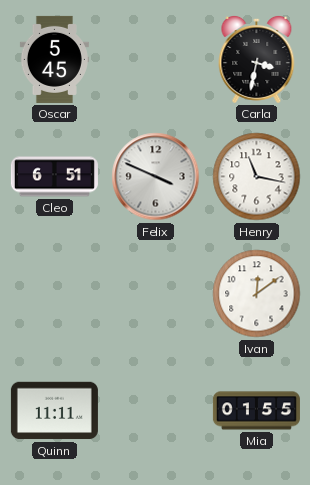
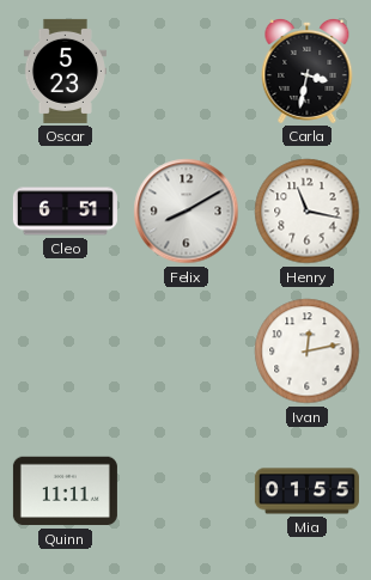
Oscar: 5:45 -> 5:23 (65, 71)
Felix: 3:49 -> 8:10 (187, 212)
Ivan: 12:09 -> 12:13 (308, 352)
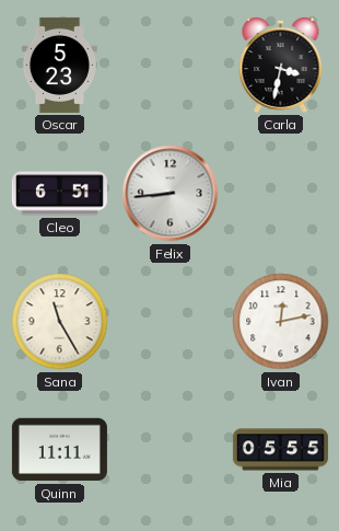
Felix: 8:10 -> 8:44 (171, 194)
Henry: 11:17 -> none (308, 212)
Sana: none -> 11:25 (60, 322)
Mia: 01:55 -> 05:55 (280, 450)
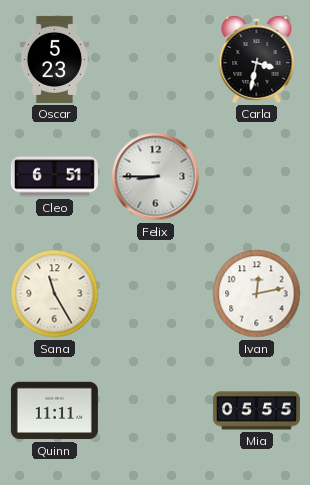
Felix: 8:44 -> 8:45 (156, 177)
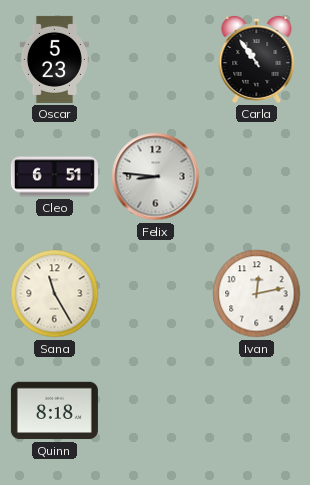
Carla: 3:32 -> 10:54 (257, 59)
Felix: 8:45 -> 8:46 (156, 177)
Quinn: 11:11 -> 8:18 (54, 411)
Mia: 05:55 -> none (256, 411)
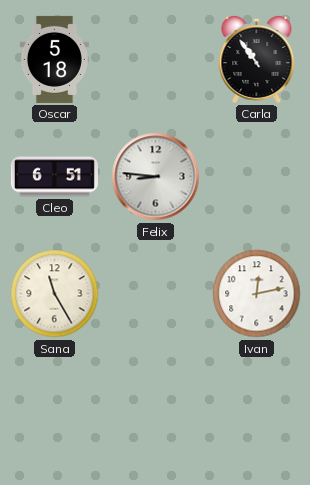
Oscar: 5:23 -> 5:18 (54, 59)
Quinn: 8:18 -> none (54, 411)
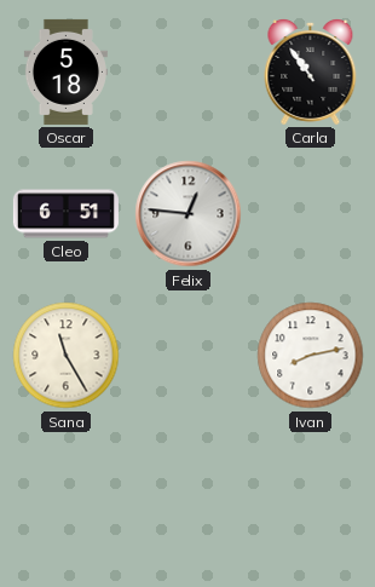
Felix: 8:46 -> 12:46 (189, 214)
Ivan: 12:13 -> 8:13 (311, 356)
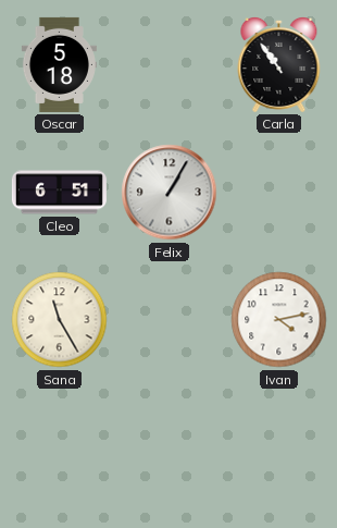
Felix: 12:46 -> 1:05 (170, 193)
Ivan: 8:13 -> 4:13 (279, 320)
